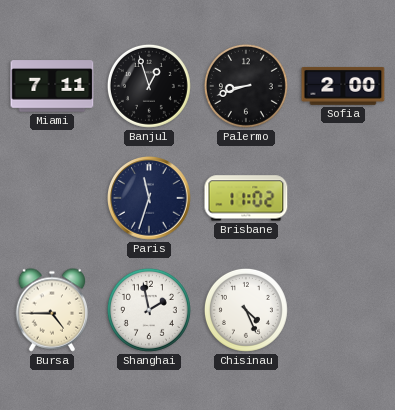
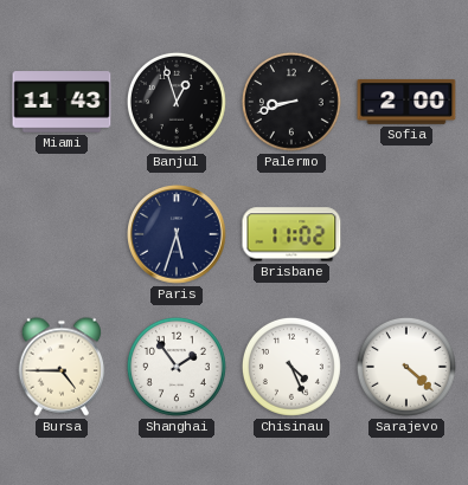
Miami: 7:11 -> 11:43 (62, 102)
Paris: 11:33 -> 5:33 (178, 235)
Shanghai: 1:58 -> 1:54 (177, 367)
Sarajevo: none -> 4:22 (406, 367)
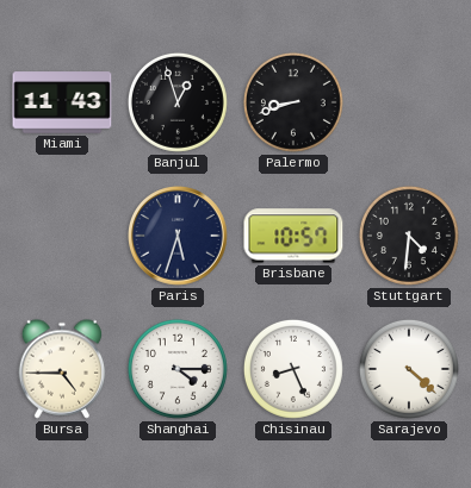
Sofia: 2:00 -> none (406, 102)
Brisbane: 11:02 -> 10:57 (293, 236)
Stuttgart: none -> 4:31 (409, 236)
Shanghai: 1:54 -> 4:15 (178, 369)
Chisinau: 4:26 -> 8:26 (293, 369)
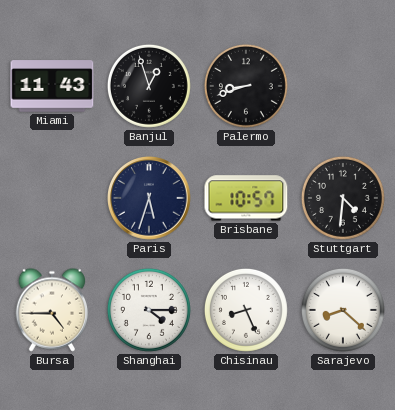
Sarajevo: 4:22 -> 8:22 (343, 310)
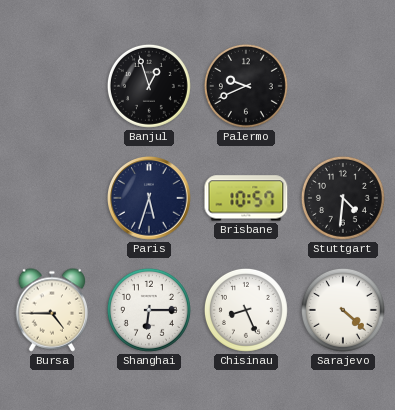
Miami: 11:43 -> none (52, 86)
Palermo: 8:42 -> 9:41 (246, 86)
Shanghai: 4:15 -> 6:15 (149, 310)
Sarajevo: 8:22 -> 4:22 (343, 310)
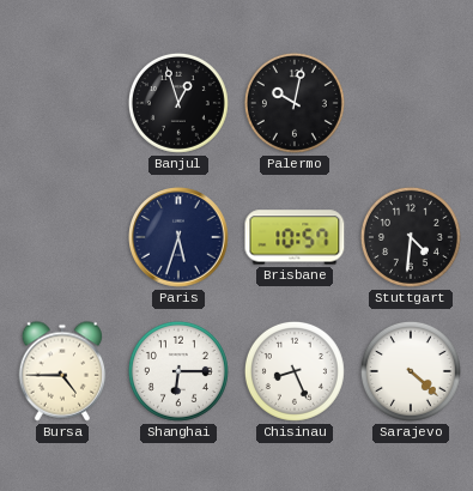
Palermo: 9:41 -> 10:02 (295, 103)
